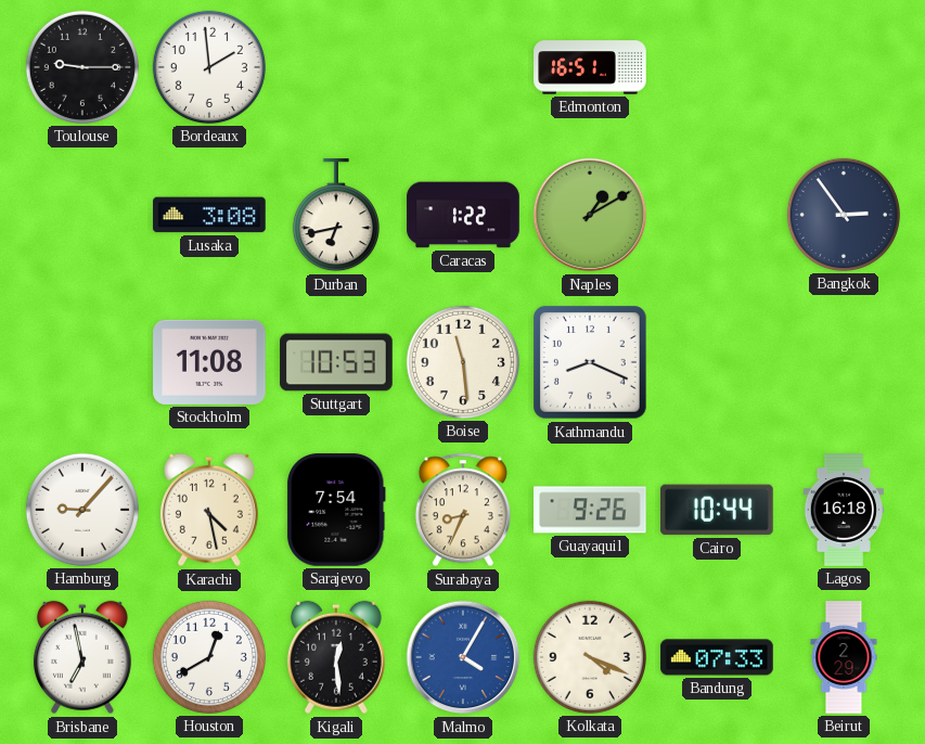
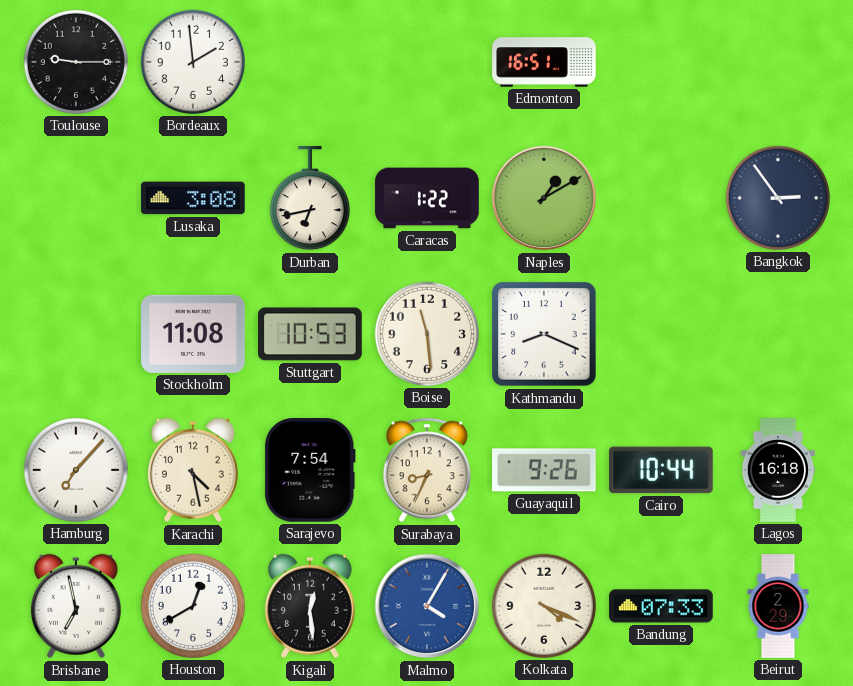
Hamburg: 9:07 -> 7:07 (76, 470)
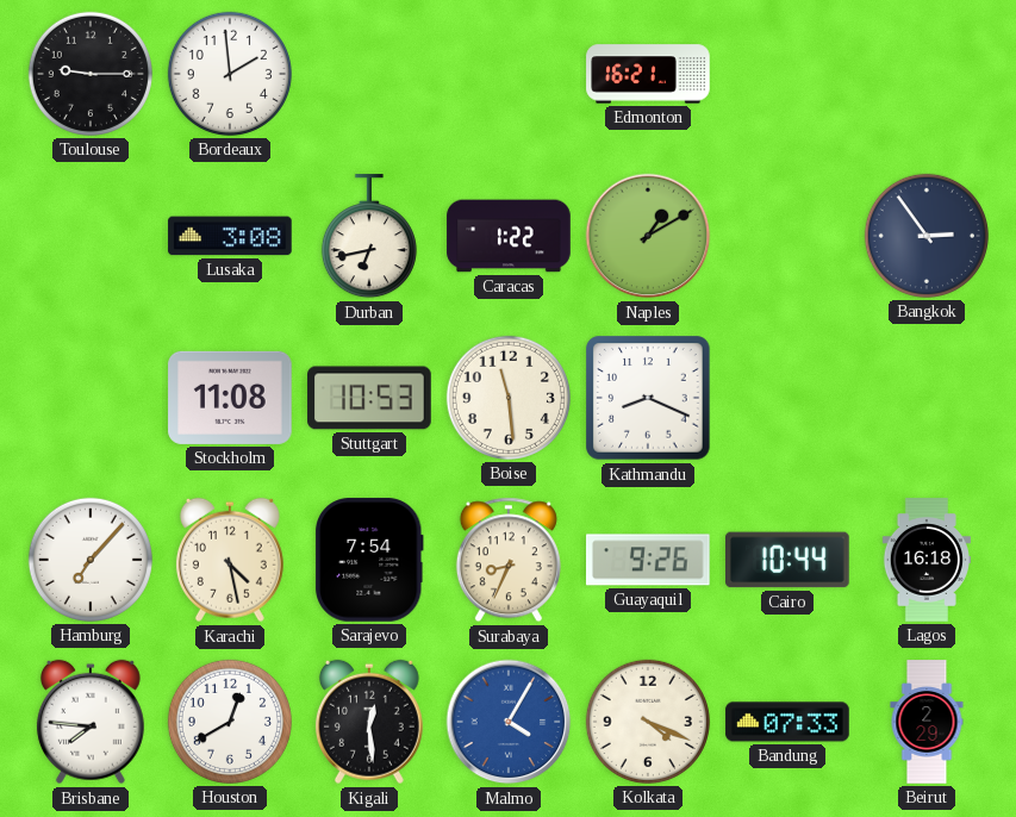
Edmonton: 16:51 -> 16:21 (648, 74)
Brisbane: 6:58 -> 7:46 (91, 722)
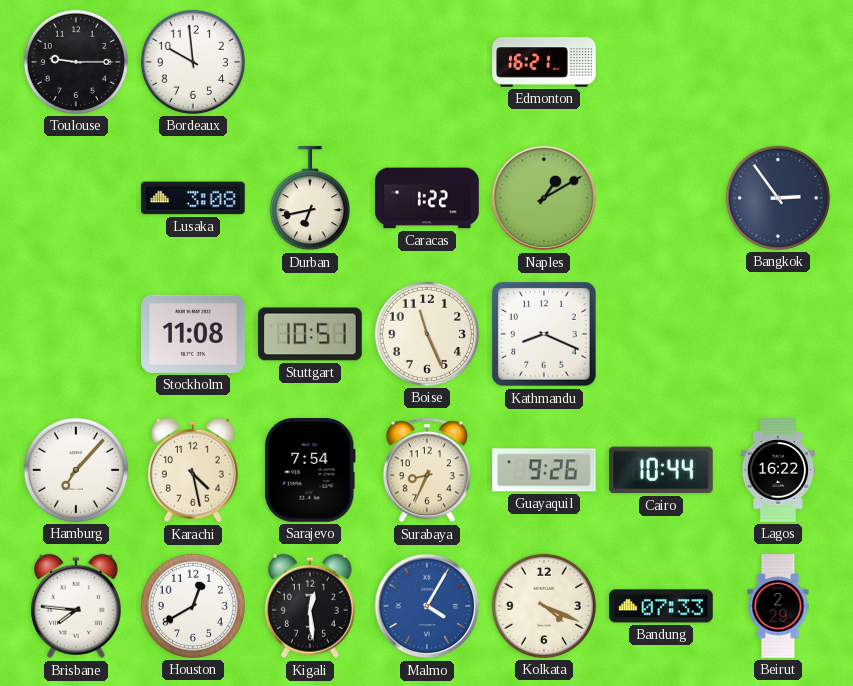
Bordeaux: 1:59 -> 9:59 (193, 62)
Stuttgart: 10:53 -> 10:51 (310, 334)
Boise: 11:29 -> 11:26 (427, 334)
Lagos: 16:18 -> 16:22 (777, 470)
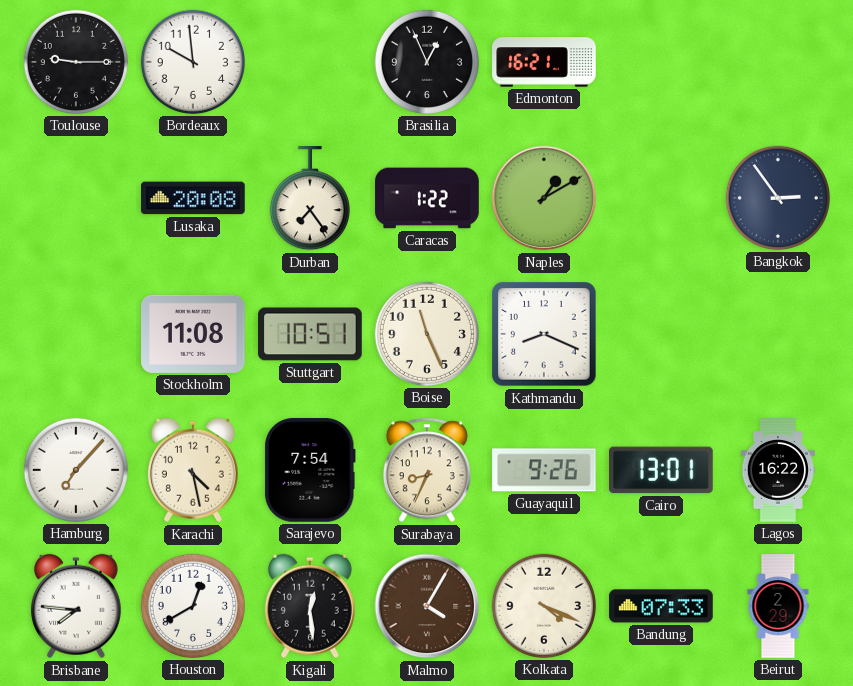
Brasilia: none -> 12:56 (427, 62)
Lusaka: 3:08 -> 20:08 (193, 198)
Durban: 6:43 -> 7:24 (310, 199)
Cairo: 10:44 -> 13:01 (662, 470)
Malmo dial: blue -> brown (427, 606)
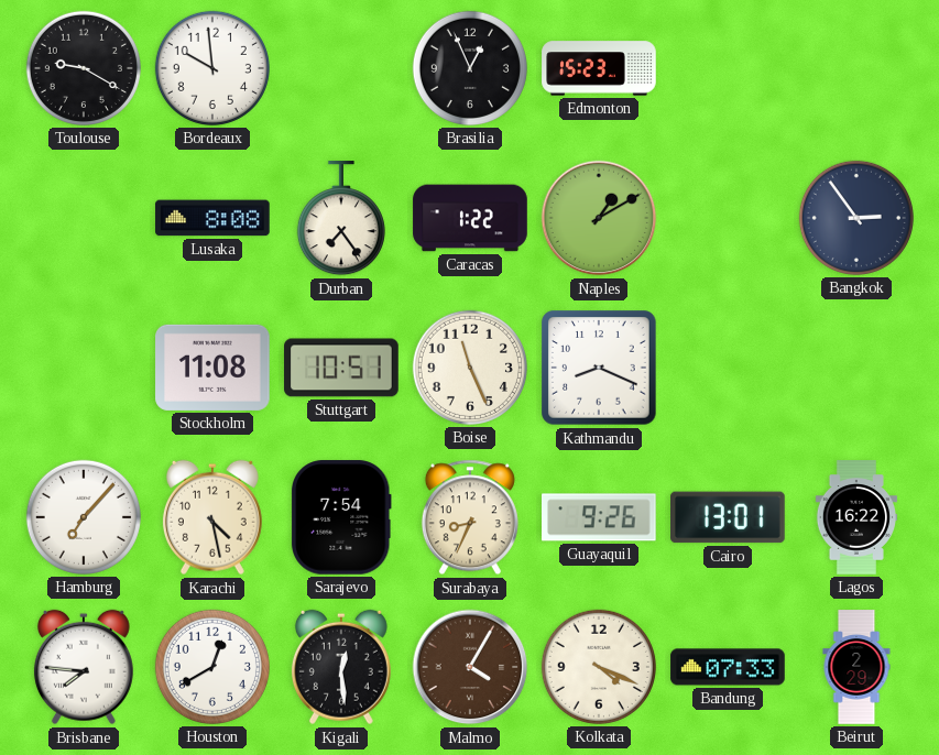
Toulouse: 9:15 -> 9:20 (84, 68)
Edmonton: 16:21 -> 15:23 (599, 68)
Lusaka: 20:08 -> 8:08 (212, 218)
